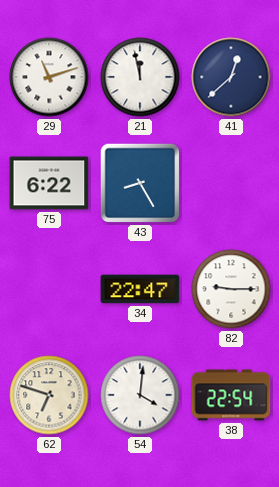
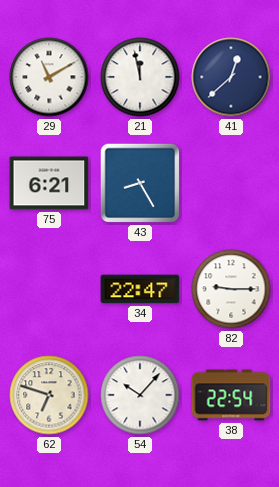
29: 11:12 -> 11:10 (49, 77)
75: 6:22 -> 6:21 (49, 183)
54: 4:01 -> 10:07 (140, 395)
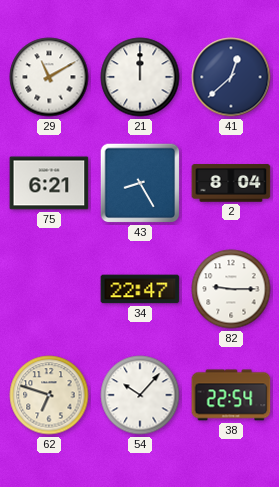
21: 11:58 -> 12:00 (140, 77)
2: none -> 8:04 (231, 183)
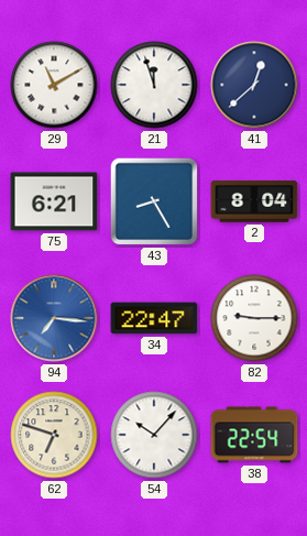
21: 12:00 -> 11:57 (154, 85)
94: none -> 7:16 (54, 318)
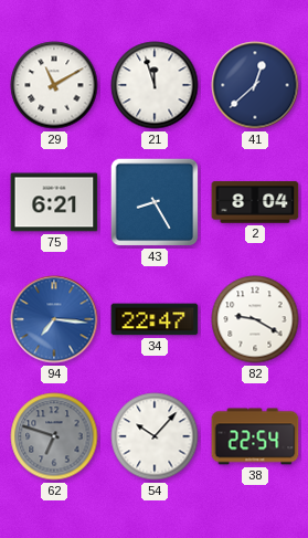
82: 9:15 -> 9:20 (255, 319)
62 dial: cream -> grey (54, 436)
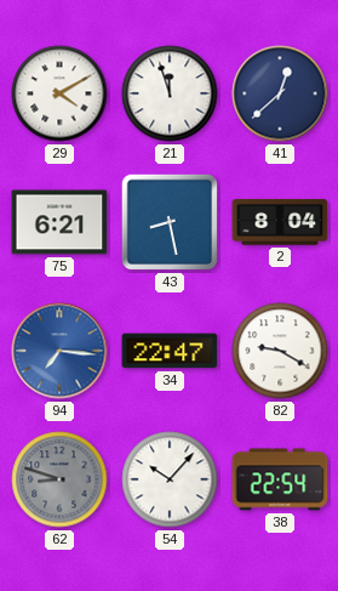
29: 11:10 -> 4:10 (59, 93)
43: 8:25 -> 8:28 (170, 222)
62: 6:48 -> 8:48 (59, 479)
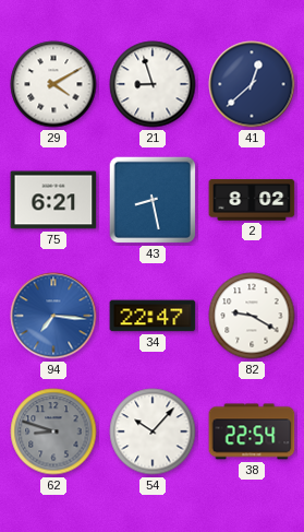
21: 11:57 -> 8:57 (153, 84)
2: 8:04 -> 8:02 (252, 200)
